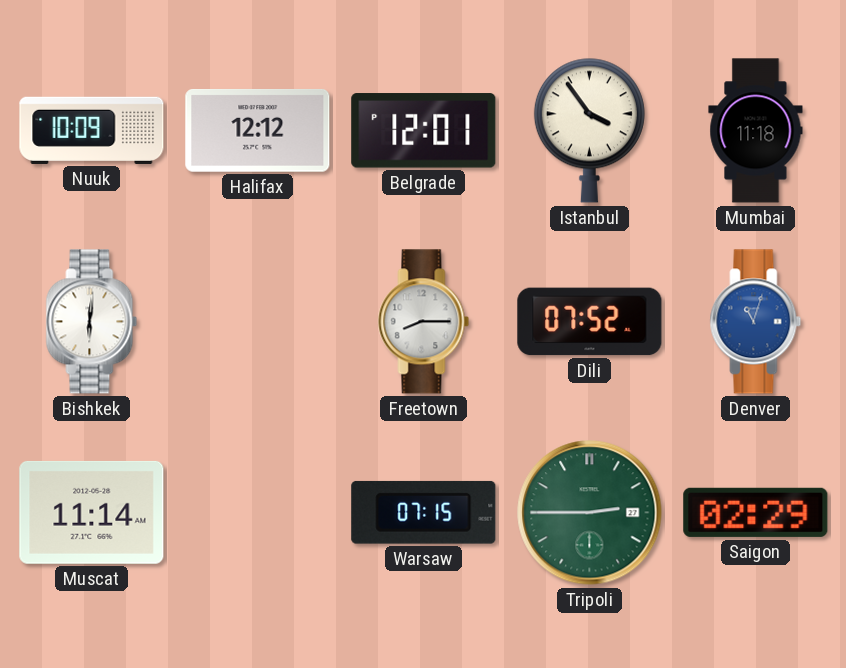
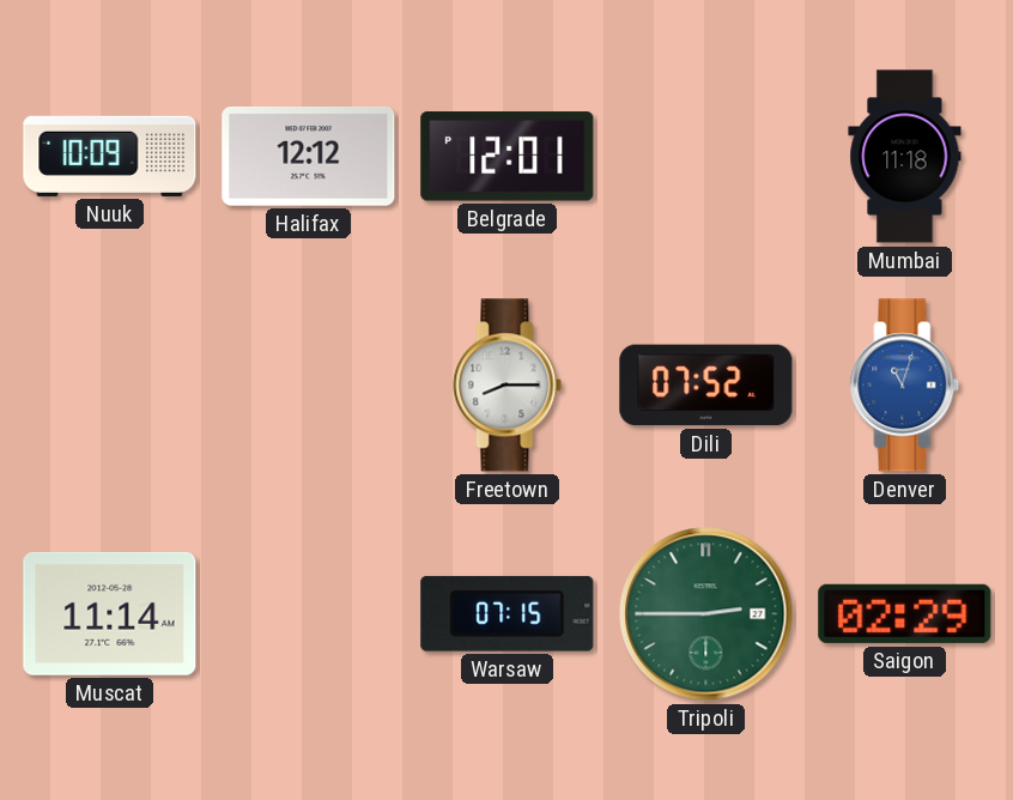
Istanbul: 3:54 -> none (589, 130)
Bishkek: 6:01 -> none (92, 322)
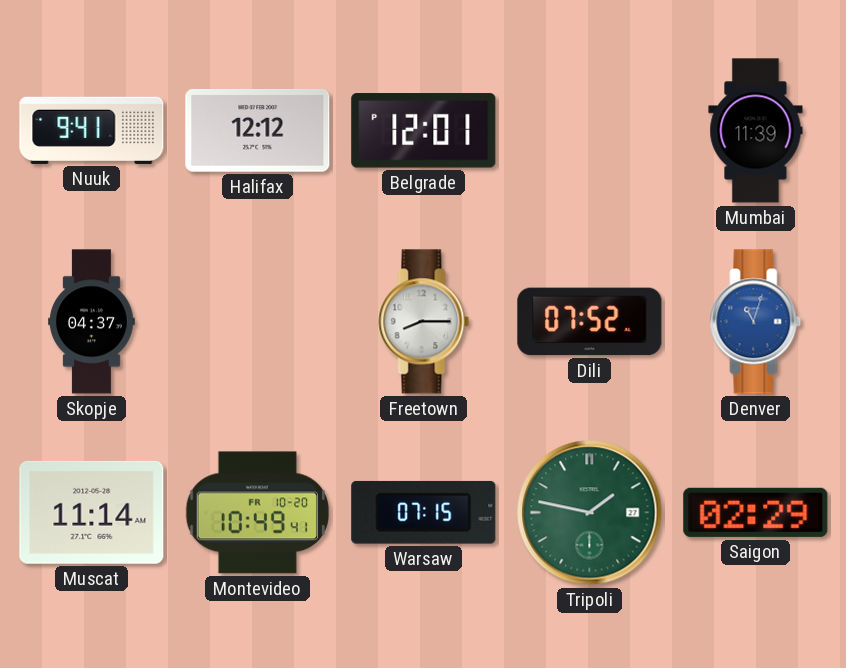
Nuuk: 10:09 -> 9:41 (92, 130)
Mumbai: 11:18 -> 11:39 (756, 131)
Skopje: none -> 04:37 (92, 322)
Montevideo: none -> 10:49 (257, 513)
Tripoli: 2:45 -> 1:47 (590, 513)
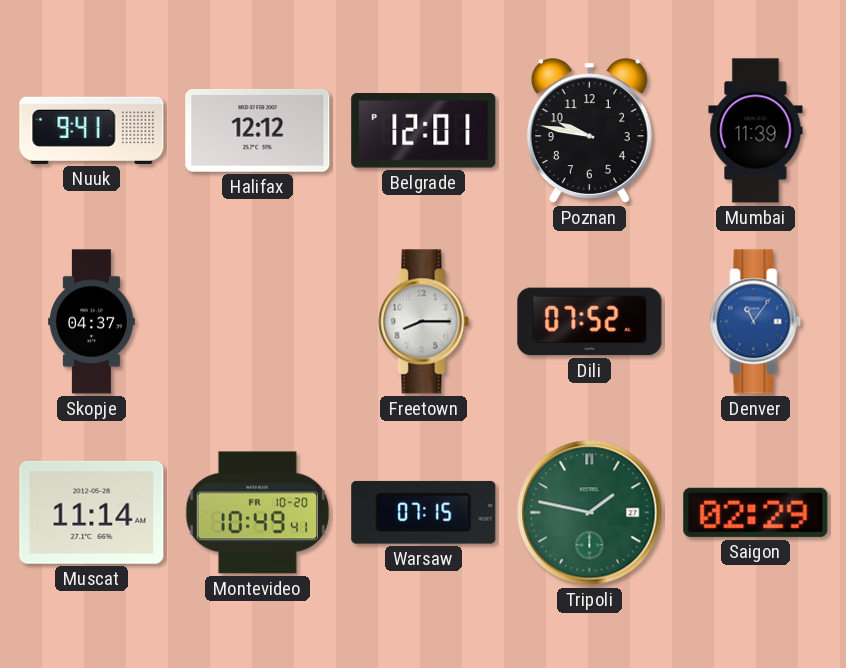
Poznan: none -> 9:47 (589, 131)
Denver: 11:03 -> 11:06 (756, 322)
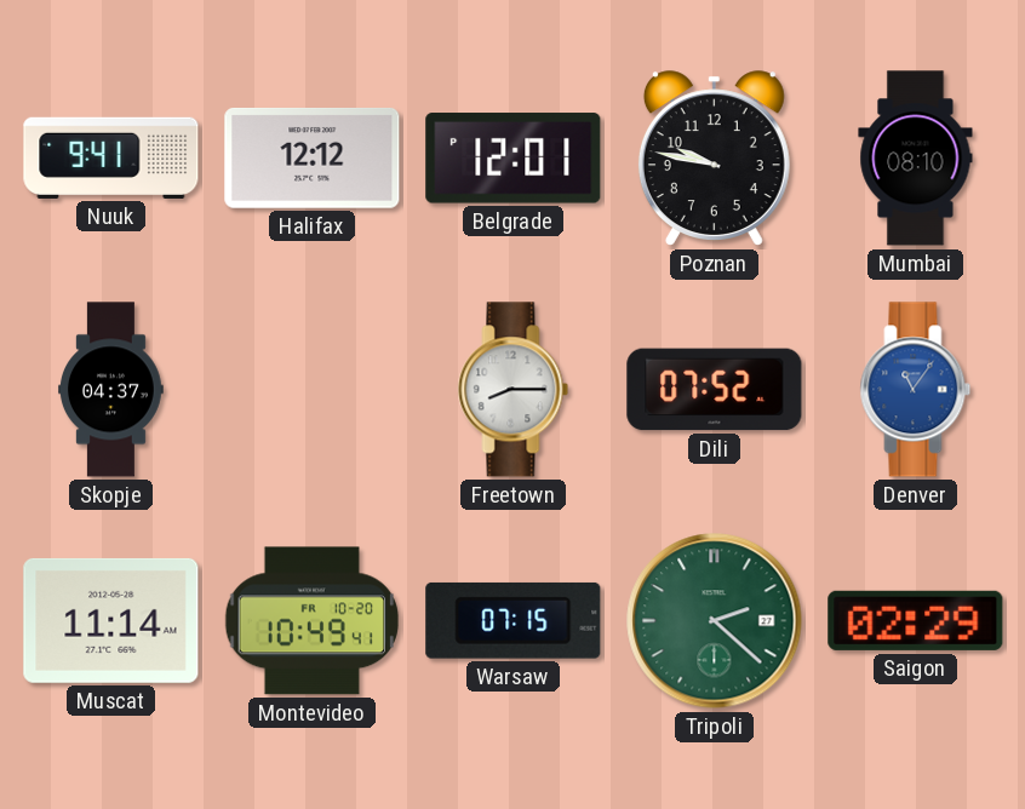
Mumbai: 11:39 -> 08:10 (916, 159)
Tripoli: 1:47 -> 2:22 (715, 621)
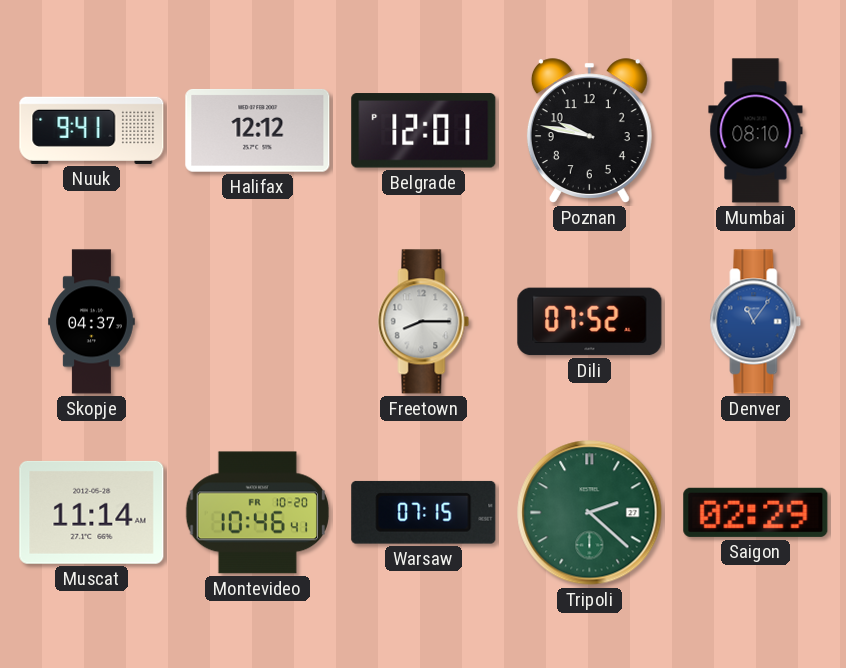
Montevideo: 10:49 -> 10:46 (257, 513)
